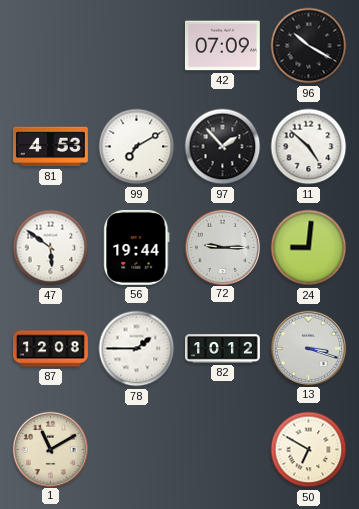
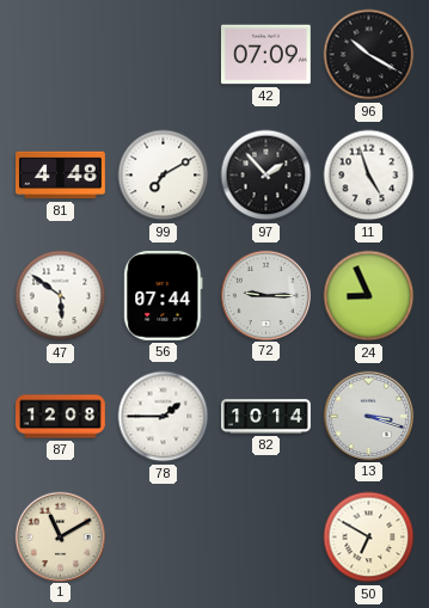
81: 4:53 -> 4:48 (61, 176)
11: 4:52 -> 4:57 (369, 176)
56: 19:44 -> 07:44 (164, 295)
24: 9:01 -> 8:56 (369, 296)
82: 10:12 -> 10:14 (266, 417)
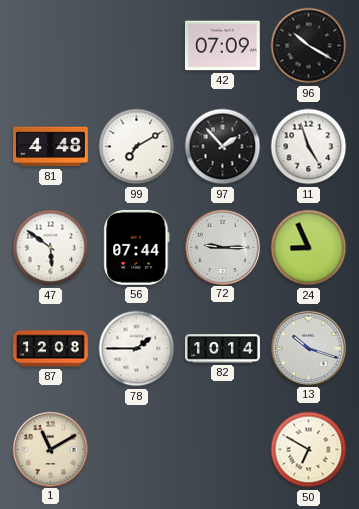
13: 3:18 -> 10:18 (308, 348)
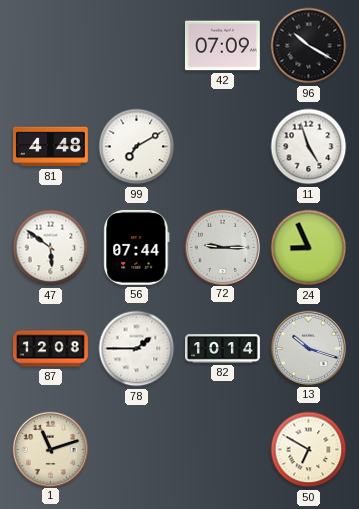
97: 1:53 -> none (223, 147)
1: 11:10 -> 11:12 (50, 449)
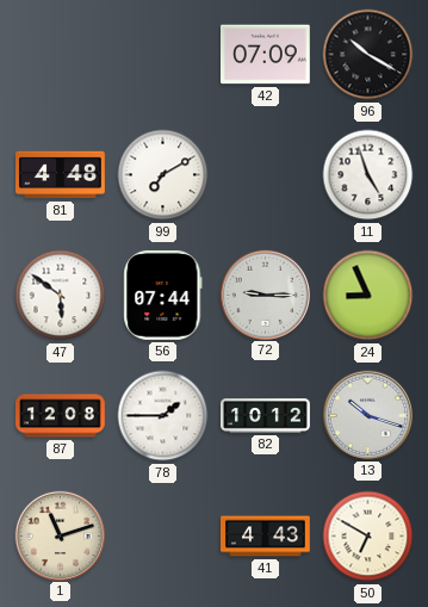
82: 10:14 -> 10:12 (266, 416)
41: none -> 4:43 (266, 537)
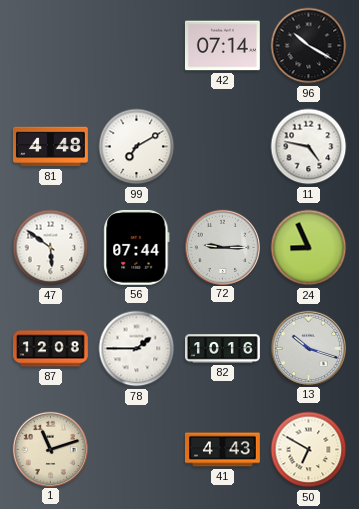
42: 07:09 -> 07:14 (222, 46)
11: 4:57 -> 4:47 (309, 147)
82: 10:12 -> 10:16 (223, 349)
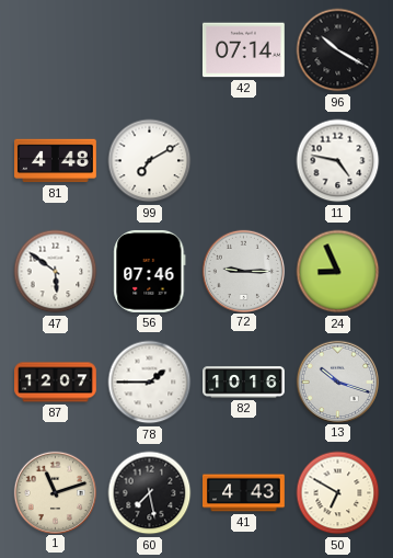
56: 07:44 -> 07:46 (150, 271)
87: 12:08 -> 12:07 (56, 383)
60: none -> 7:28 (150, 493)
